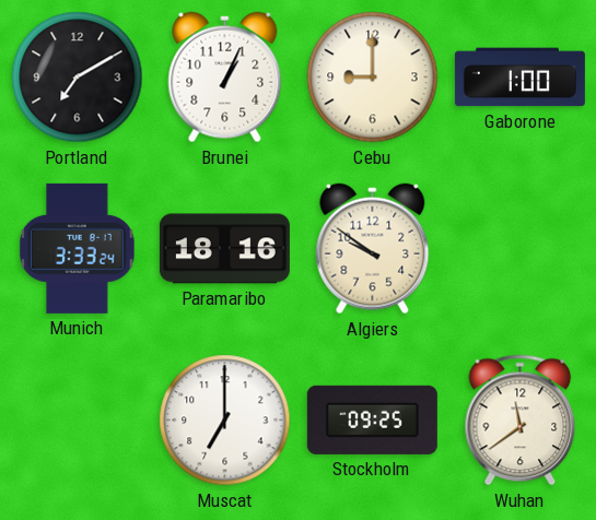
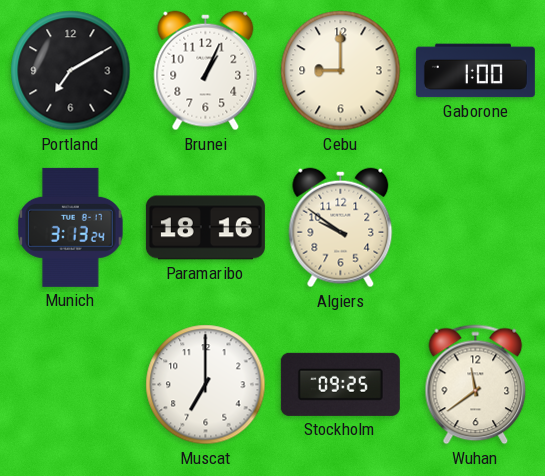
Munich: 3:33 -> 3:13 (71, 227)
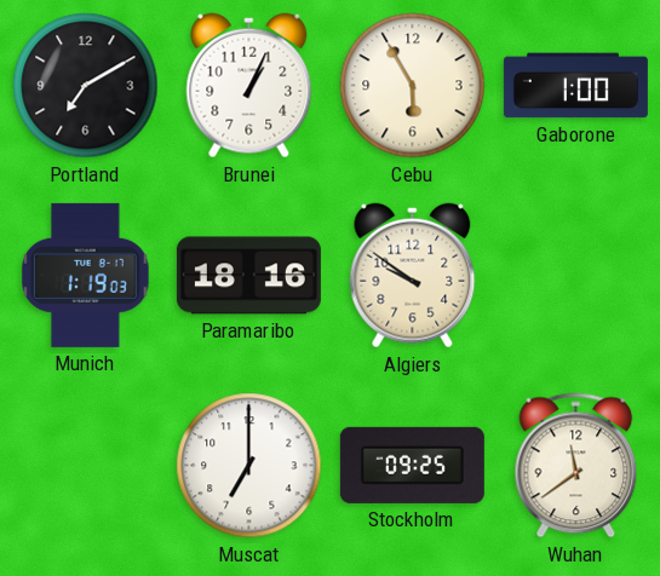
Cebu: 9:00 -> 5:55 (413, 86)
Munich: 3:13 -> 1:19 (86, 275)
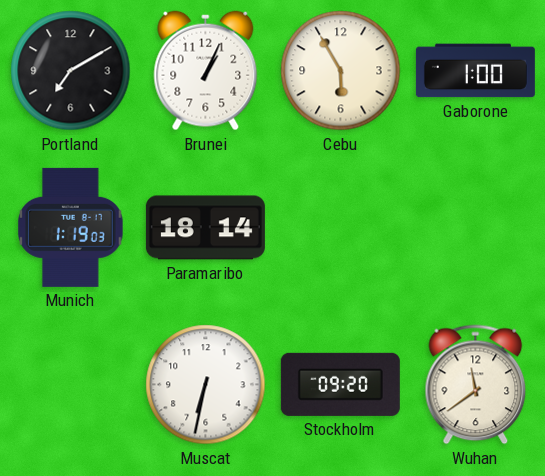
Paramaribo: 18:16 -> 18:14 (205, 228)
Algiers: 9:51 -> none (413, 276)
Muscat: 7:00 -> 6:32 (206, 385)
Stockholm: 09:25 -> 09:20 (340, 384)
